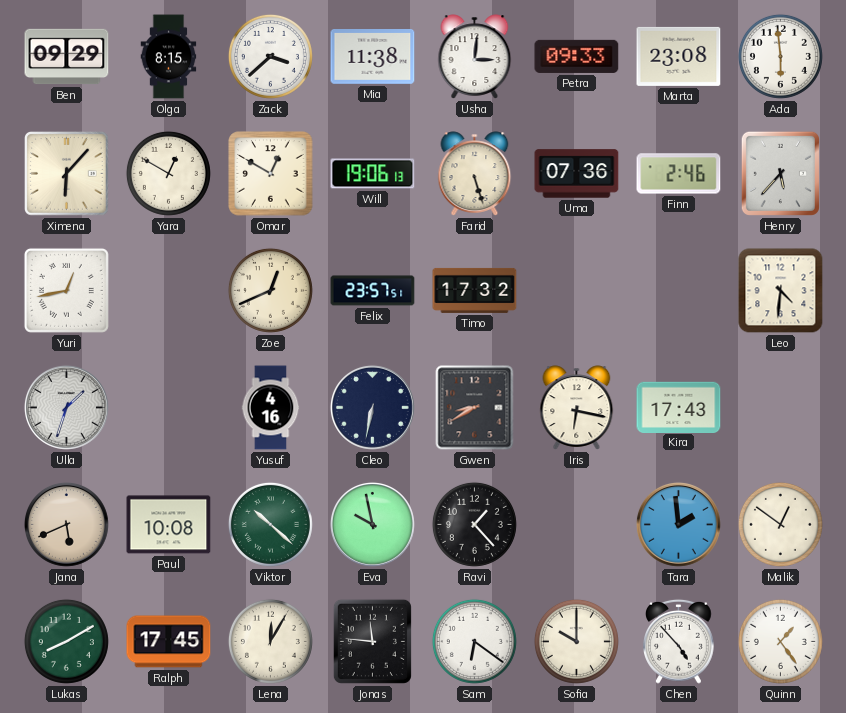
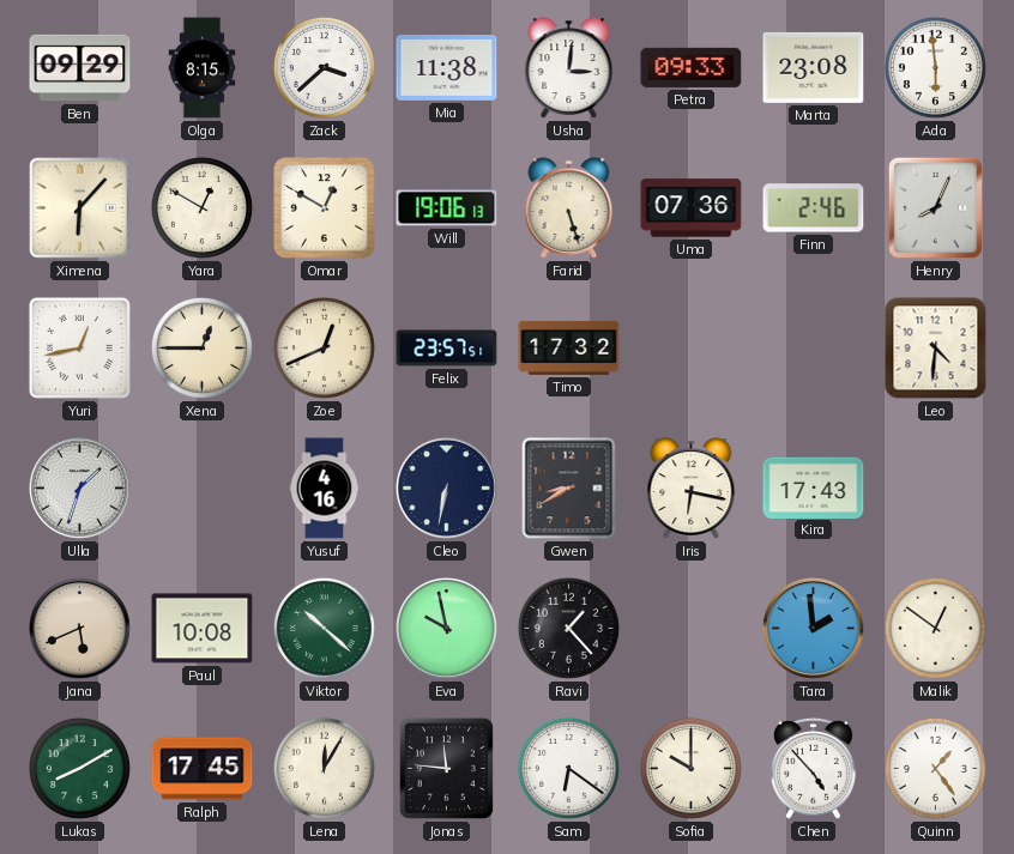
Henry: 5:37 -> 8:04 (935, 207)
Xena: none -> 12:45 (201, 347)
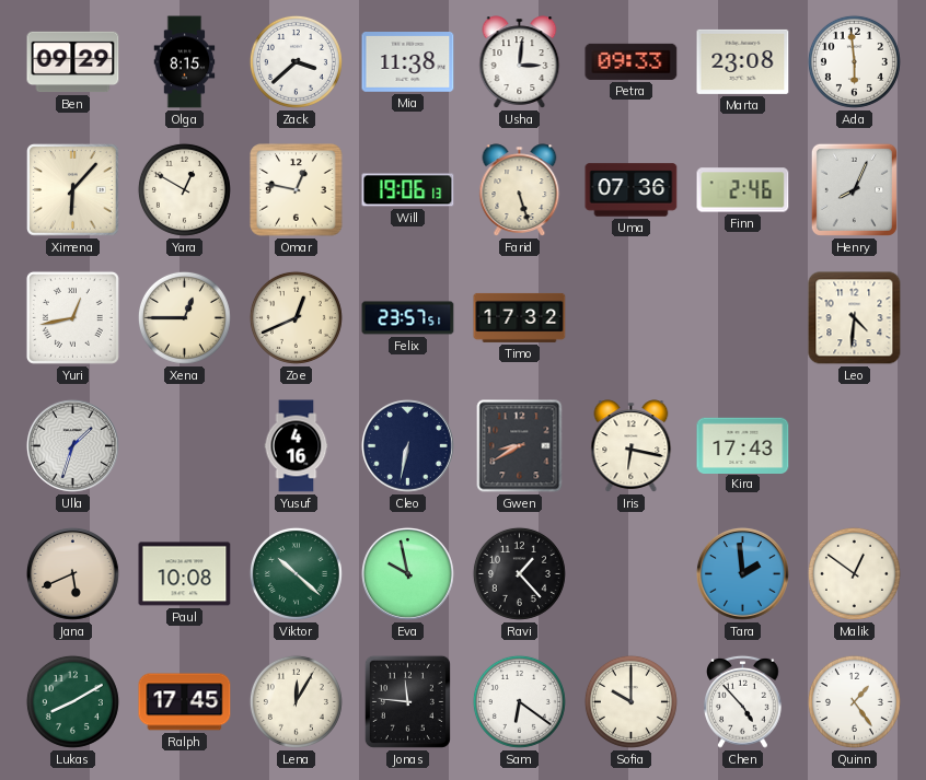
Omar: 12:50 -> 12:47 (297, 190)
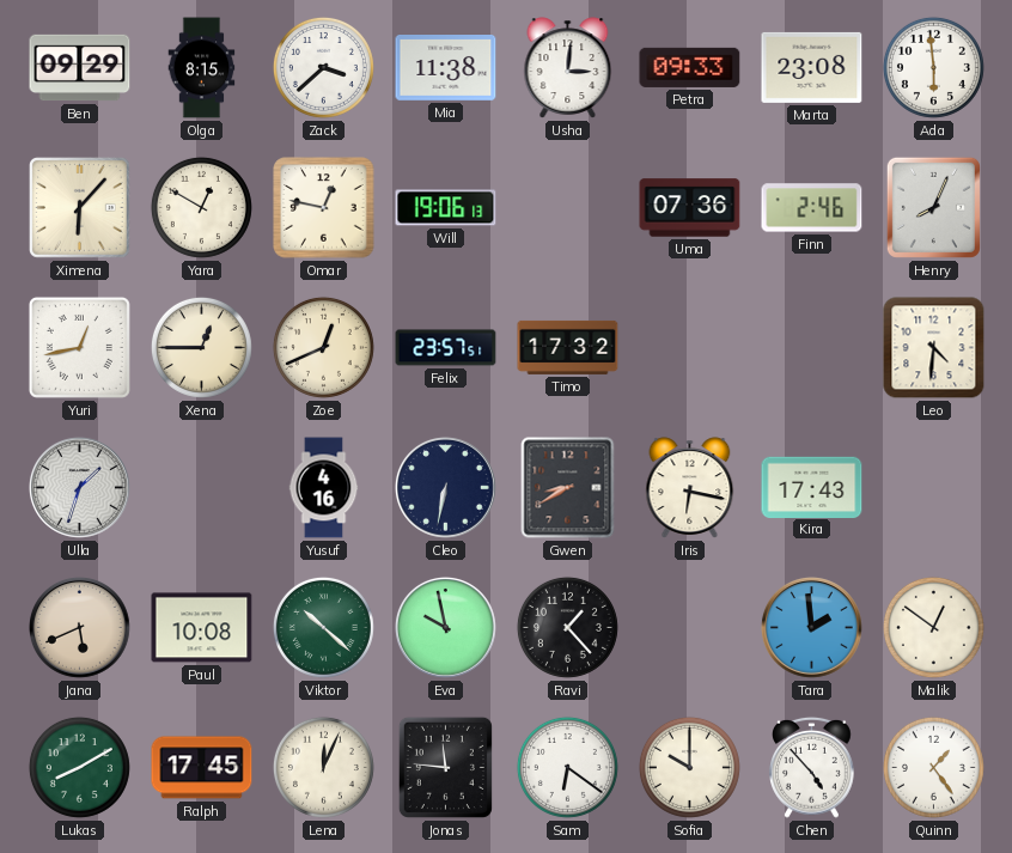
Farid: 5:27 -> none (520, 190)
Lena: 12:05 -> 12:04 (323, 767)
